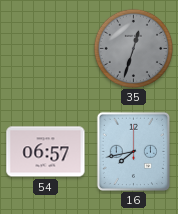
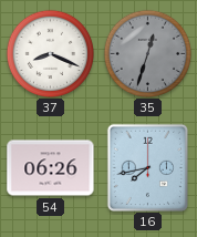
37: none -> 8:19 (50, 53)
54: 06:57 -> 06:26 (51, 168)
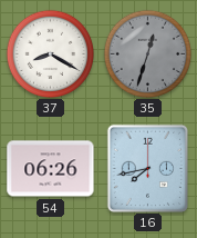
37: 8:19 -> 8:20 (50, 53)
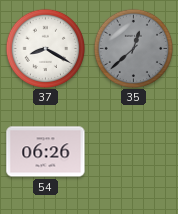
35: 12:33 -> 12:38 (133, 48)
16: 7:43 -> none (147, 168)
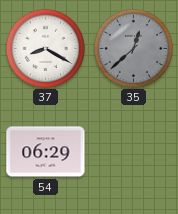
54: 06:26 -> 06:29 (46, 152)
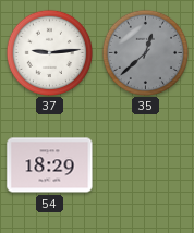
37: 8:20 -> 9:14 (49, 52)
54: 06:29 -> 18:29 (50, 165)
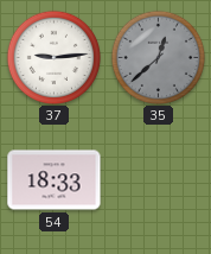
54: 18:29 -> 18:33 (55, 180)
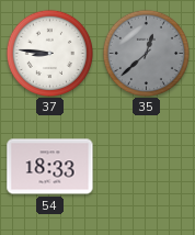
37: 9:14 -> 8:46 (49, 53)
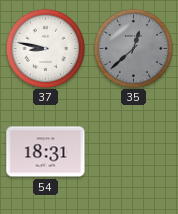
37: 8:46 -> 8:47 (45, 48)
54: 18:33 -> 18:31 (46, 152)
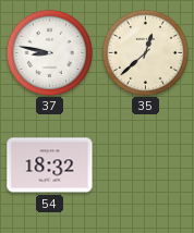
35 dial: grey -> cream (145, 52)
54: 18:31 -> 18:32 (50, 165)
